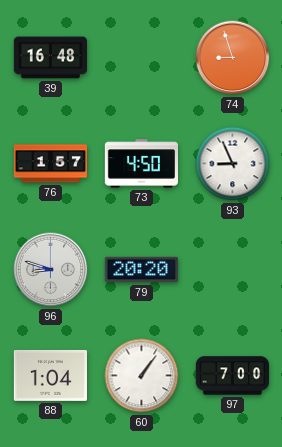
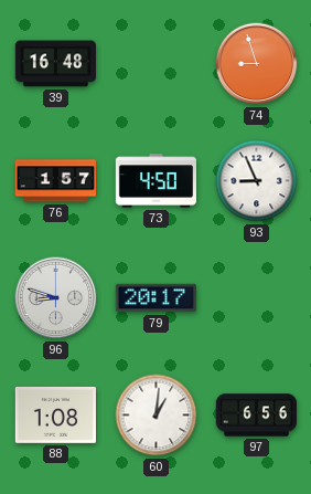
79: 20:20 -> 20:17 (155, 298)
88: 1:04 -> 1:08 (55, 414)
60: 1:06 -> 1:01 (157, 416)
97: 7:00 -> 6:56 (256, 416)
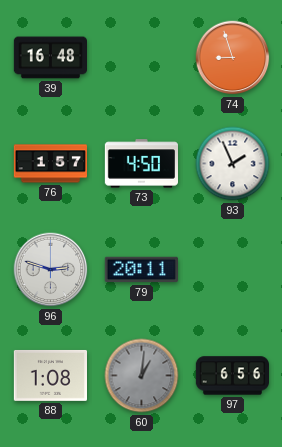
93: 8:56 -> 1:56 (233, 164)
96: 8:48 -> 2:48 (51, 270)
79: 20:17 -> 20:11 (141, 270)
60 dial: white -> grey (142, 376)
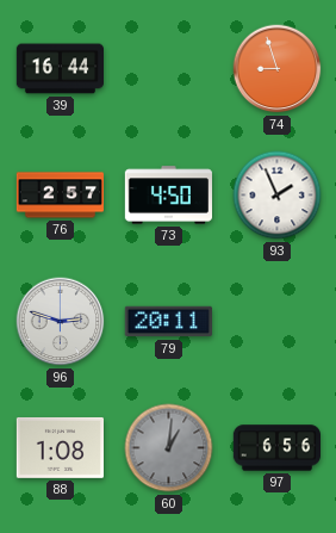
39: 16:48 -> 16:44 (60, 69)
76: 1:57 -> 2:57 (60, 196)
